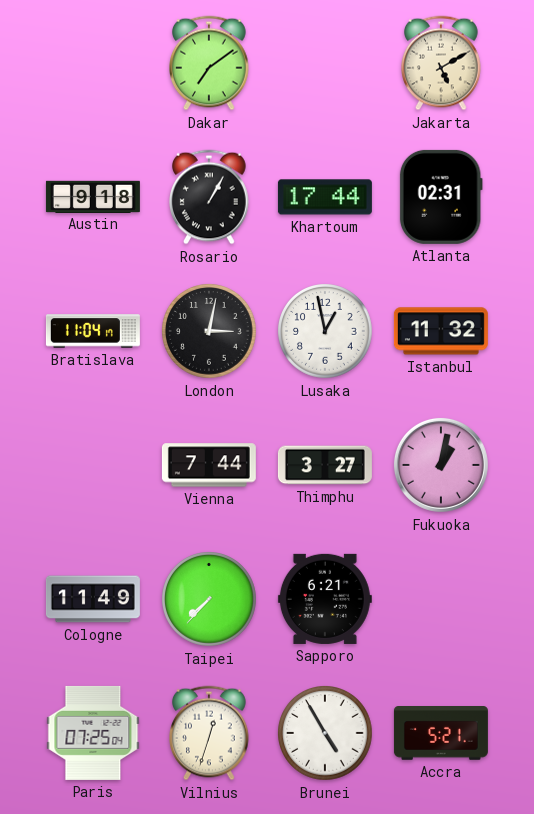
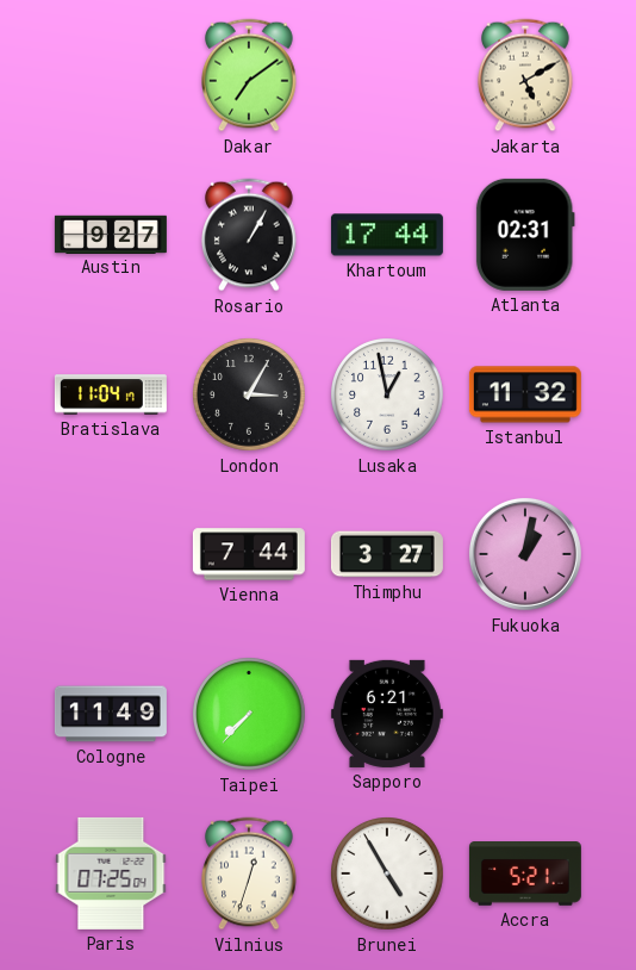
Austin: 9:18 -> 9:27 (111, 234)
London: 3:02 -> 3:05 (250, 396)
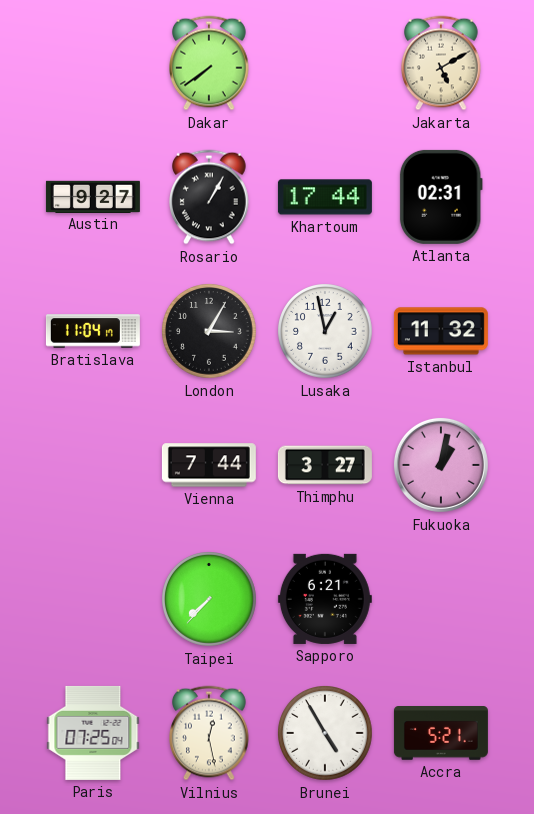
Dakar: 7:09 -> 7:39 (210, 63)
Cologne: 11:49 -> none (111, 714)
Vilnius: 12:33 -> 12:28 (210, 733)
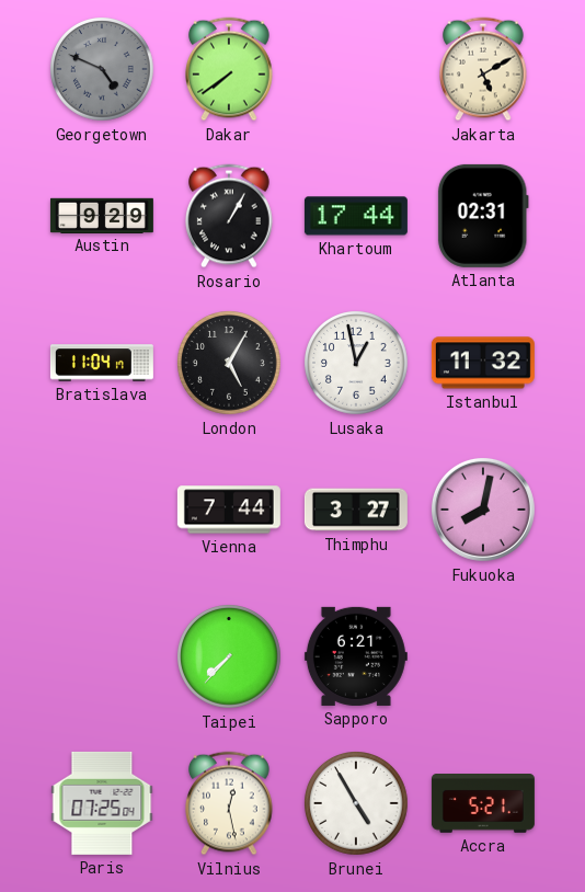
Georgetown: none -> 4:49 (103, 70)
Austin: 9:27 -> 9:29 (102, 215)
London: 3:05 -> 5:05 (230, 364)
Fukuoka: 1:02 -> 8:02 (483, 510)
